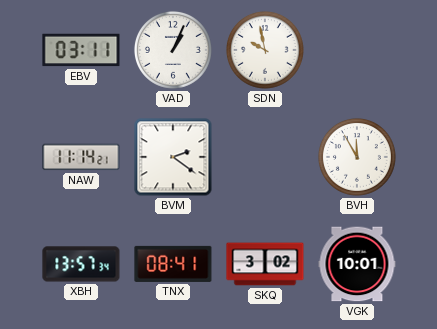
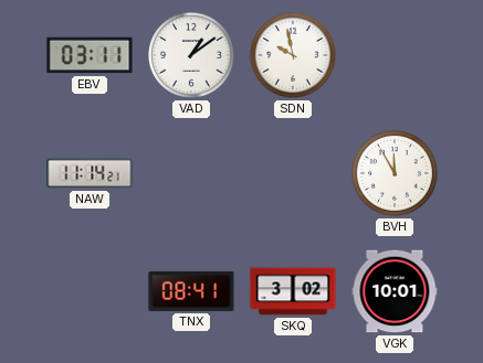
VAD: 1:04 -> 1:09 (191, 55)
BVM: 2:21 -> none (173, 157)
XBH: 13:57 -> none (81, 264)
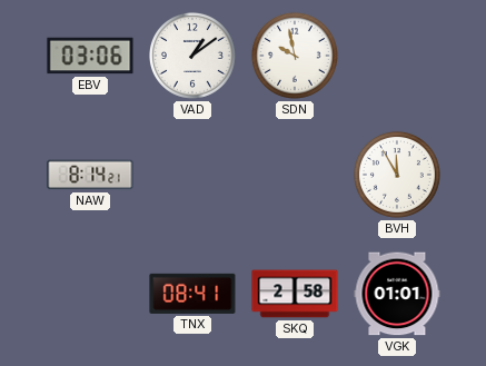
EBV: 03:11 -> 03:06 (90, 56)
NAW: 11:14 -> 8:14 (90, 175)
SKQ: 3:02 -> 2:58 (295, 294)
VGK: 10:01 -> 01:01 (397, 294)
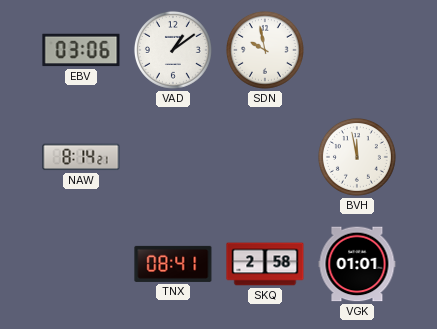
BVH: 11:55 -> 11:58 (357, 157)
